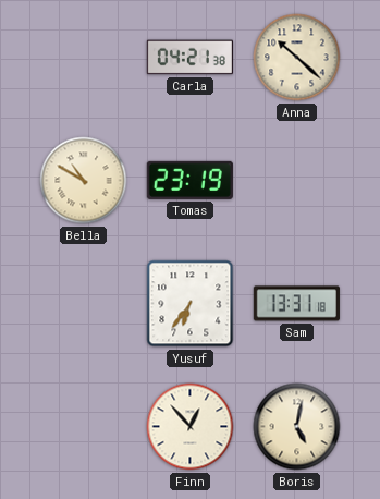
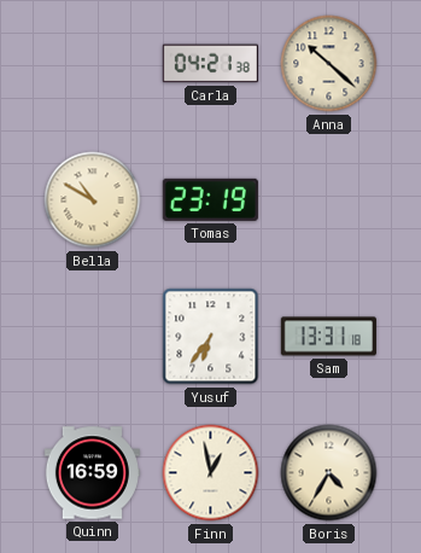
Quinn: none -> 16:59 (92, 473)
Finn: 12:53 -> 12:58 (211, 473)
Boris: 5:02 -> 4:35 (329, 473)
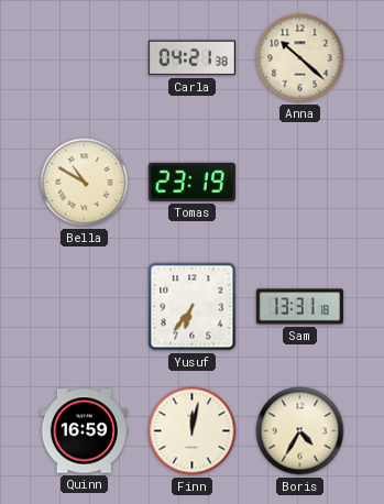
Finn: 12:58 -> 12:02 (193, 431)
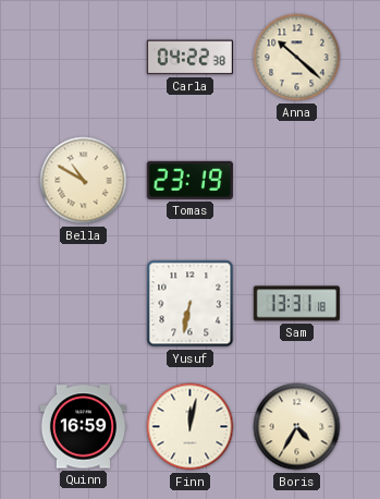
Carla: 04:21 -> 04:22 (189, 58)
Yusuf: 6:36 -> 6:32 (191, 304)
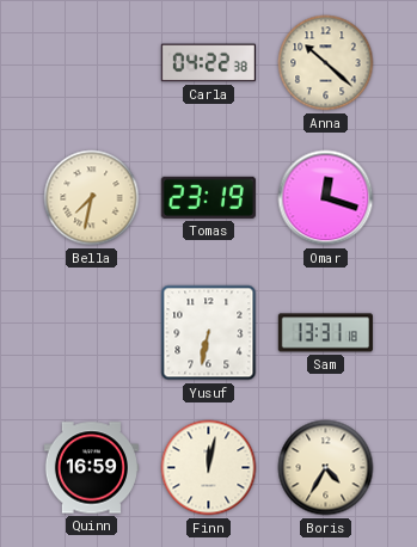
Bella: 10:50 -> 7:32 (92, 198)
Omar: none -> 12:18 (326, 198)
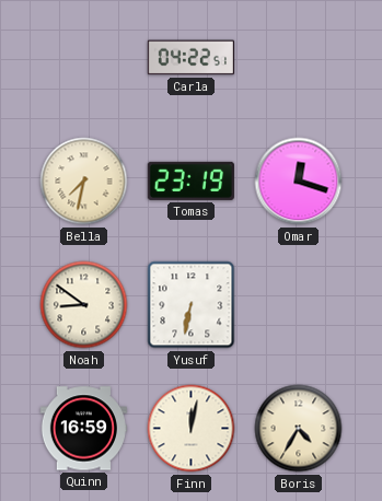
Carla: 04:22:38 -> 04:22:51 (190, 58)
Anna: 10:22 -> none (326, 63)
Noah: none -> 8:51 (84, 305)
Sam: 13:31 -> none (325, 333)
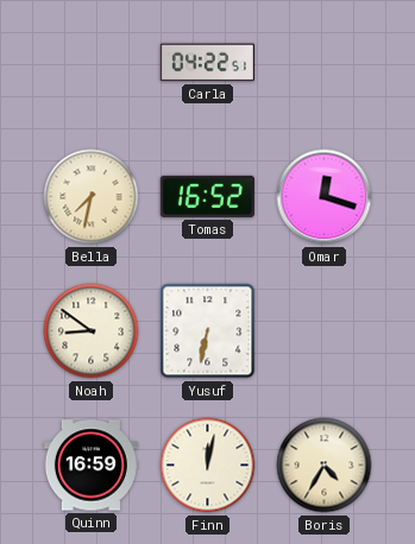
Tomas: 23:19 -> 16:52 (207, 196)
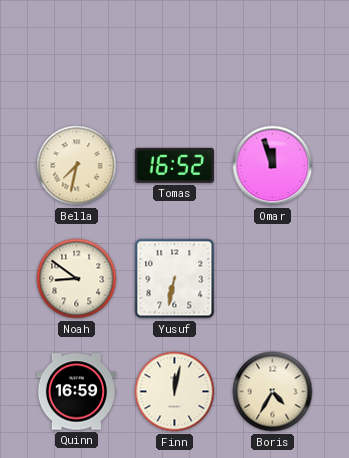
Carla: 04:22 -> none (207, 63)
Omar: 12:18 -> 11:57 (273, 166)
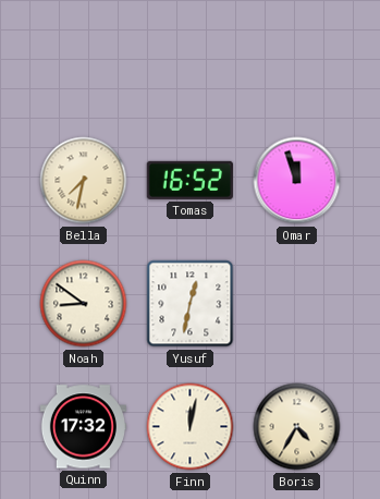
Yusuf: 6:32 -> 12:32 (191, 304)
Quinn: 16:59 -> 17:32 (83, 427)
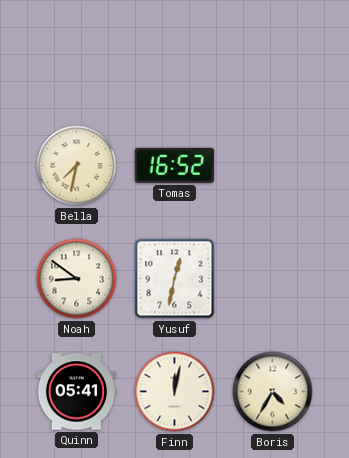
Omar: 11:57 -> none (297, 181)
Quinn: 17:32 -> 05:41 (76, 392)
